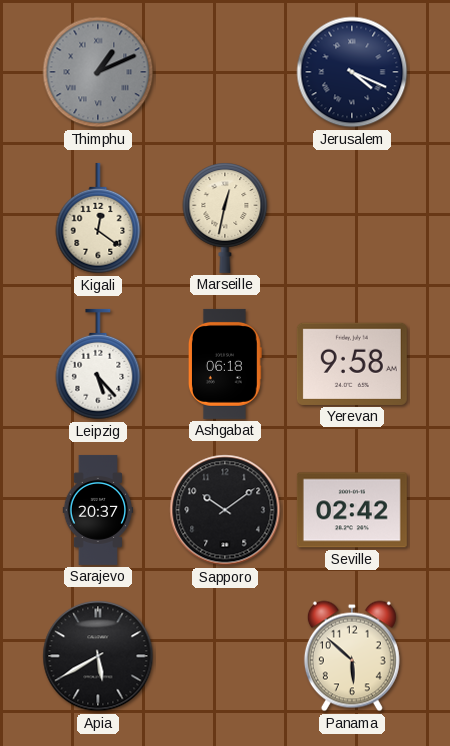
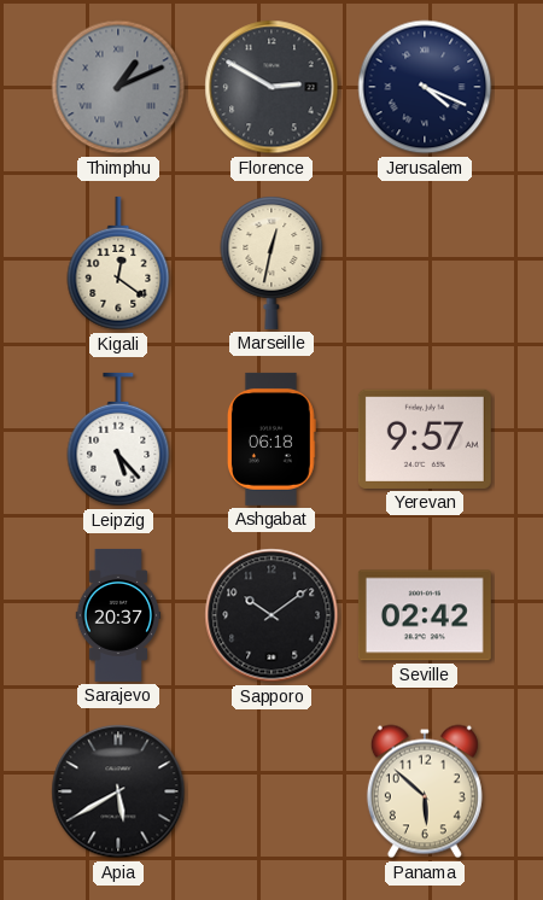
Florence: none -> 2:50 (271, 87)
Yerevan: 9:58 -> 9:57 (425, 439)
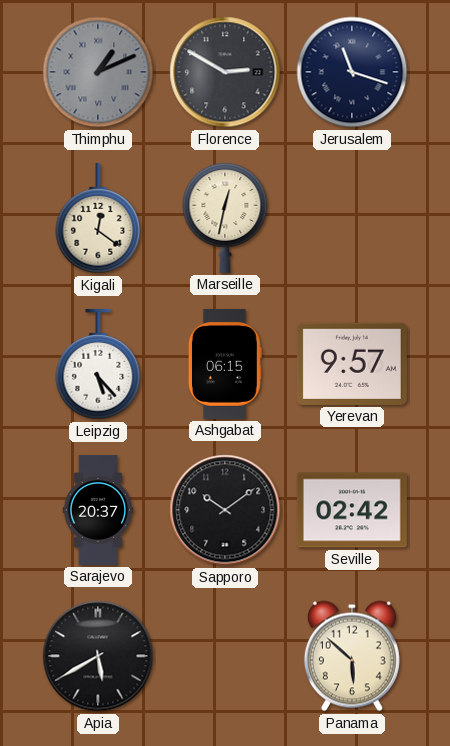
Jerusalem: 4:19 -> 11:18 (352, 72)
Ashgabat: 06:18 -> 06:15 (225, 364)
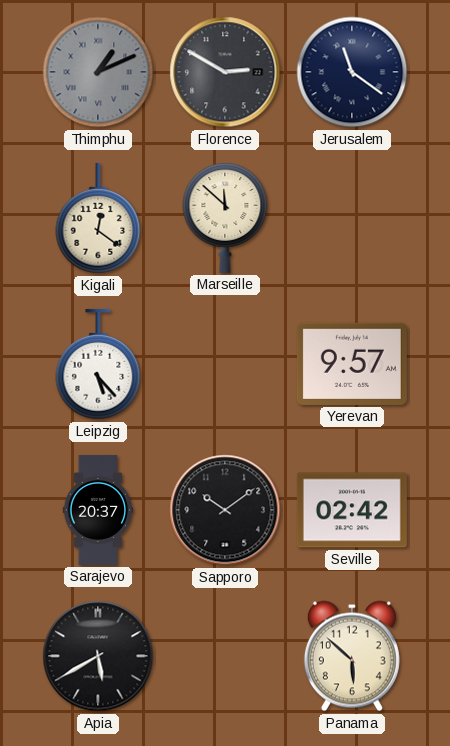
Jerusalem: 11:18 -> 11:21 (352, 72)
Marseille: 12:32 -> 11:52 (225, 218)
Ashgabat: 06:15 -> none (225, 364)
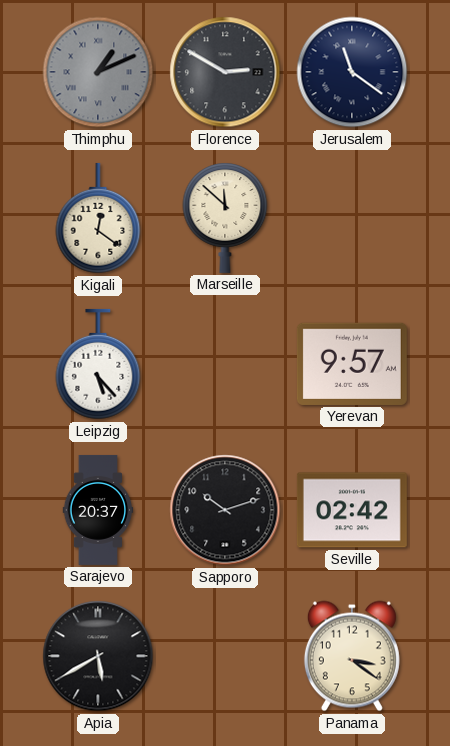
Sapporo: 10:09 -> 10:12 (225, 510)
Panama: 5:52 -> 3:21 (352, 656)
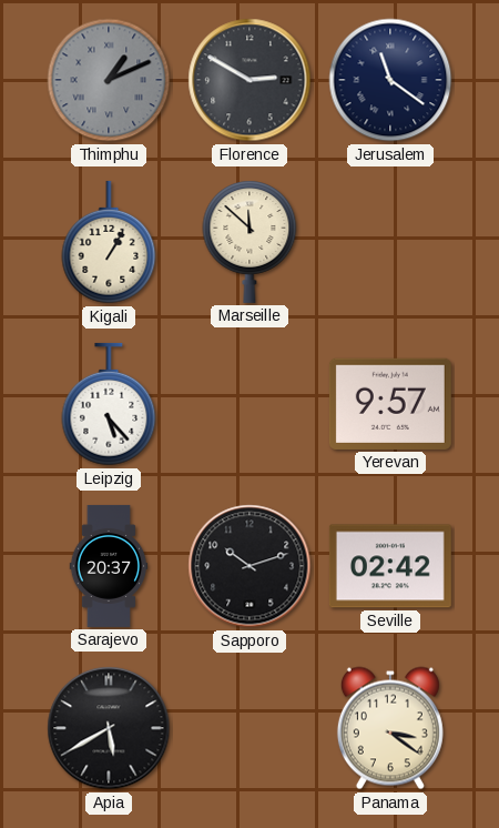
Kigali: 12:21 -> 1:05 (109, 242)
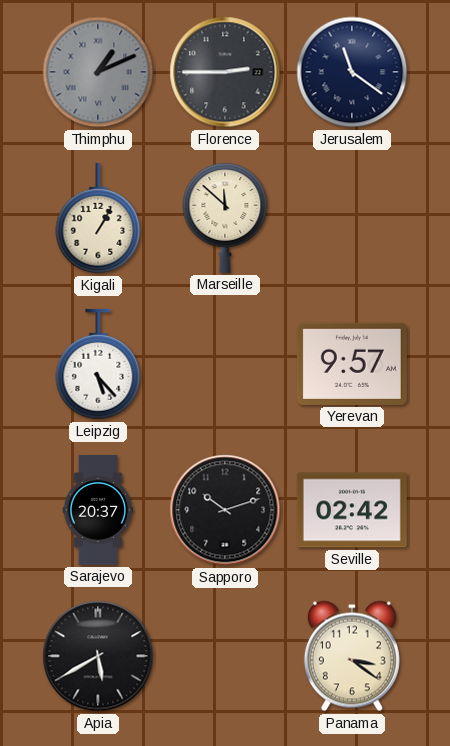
Florence: 2:50 -> 2:45 (225, 72)
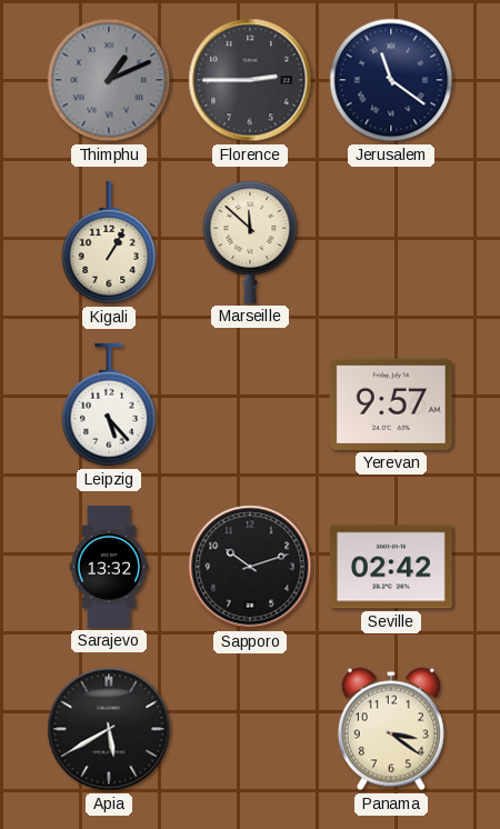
Sarajevo: 20:37 -> 13:32 (109, 567)
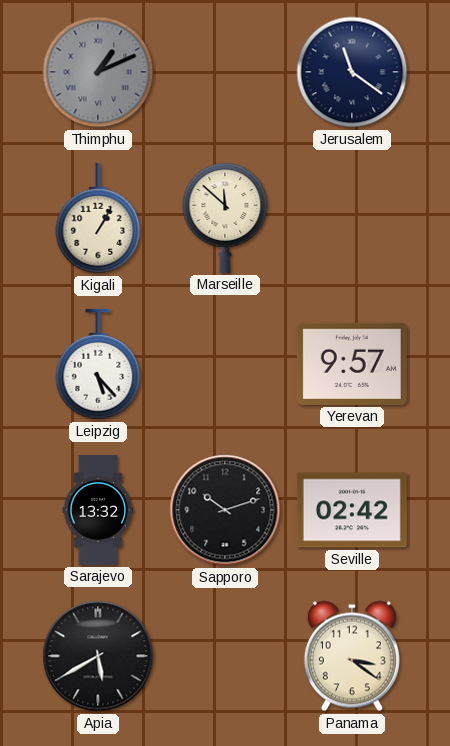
Florence: 2:45 -> none (250, 80)
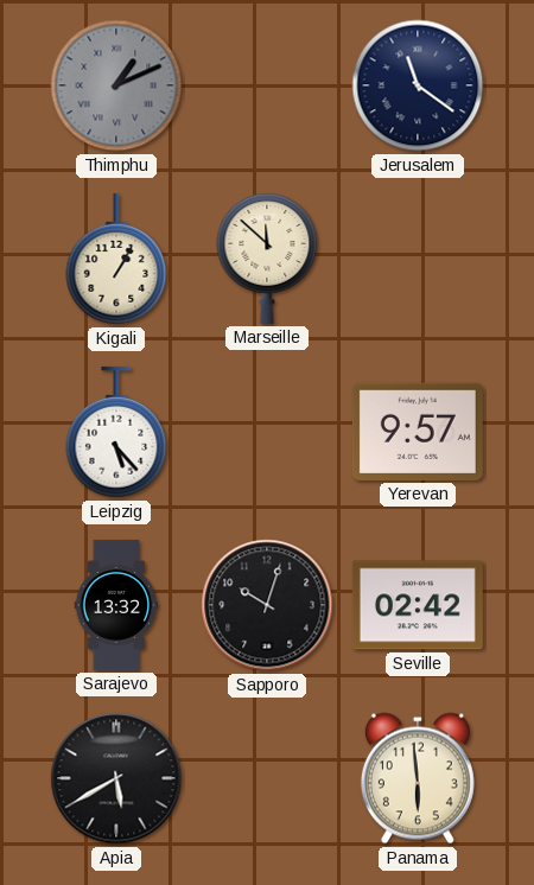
Sapporo: 10:12 -> 10:03 (267, 605)
Panama: 3:21 -> 5:59 (418, 778)
